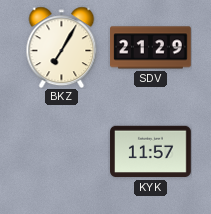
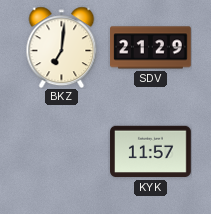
BKZ: 7:05 -> 7:01 (62, 47)
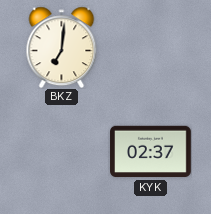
SDV: 21:29 -> none (151, 48)
KYK: 11:57 -> 02:37 (151, 152)
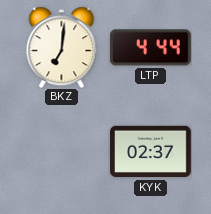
LTP: none -> 4:44 (151, 48)
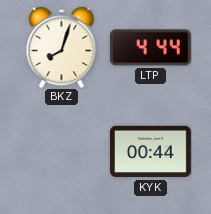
BKZ: 7:01 -> 8:03 (62, 47)
KYK: 02:37 -> 00:44 (151, 152)
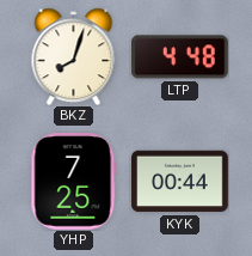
LTP: 4:44 -> 4:48 (180, 57)
YHP: none -> 7:25 (74, 182)
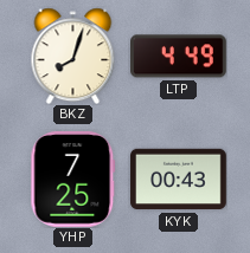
LTP: 4:48 -> 4:49 (179, 57)
KYK: 00:44 -> 00:43 (179, 180)
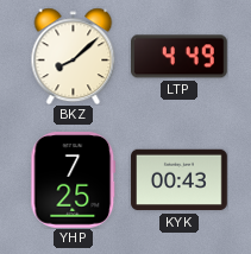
BKZ: 8:03 -> 8:08 (74, 56)
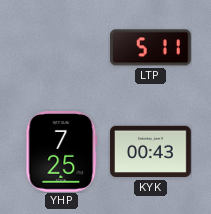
BKZ: 8:08 -> none (74, 56)
LTP: 4:49 -> 5:11 (151, 48)
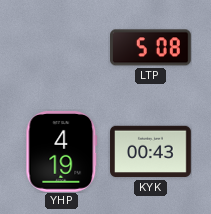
LTP: 5:11 -> 5:08 (151, 48)
YHP: 7:25 -> 4:19 (62, 152)
